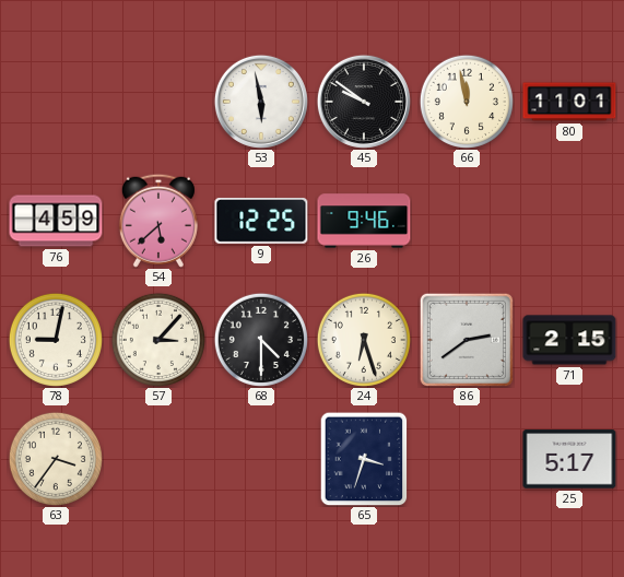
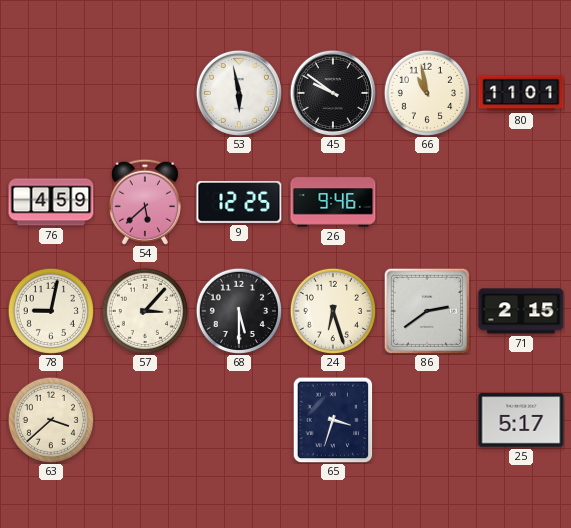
66: 11:58 -> 10:58 (427, 93)
68: 4:30 -> 5:30 (239, 311)
63: 3:36 -> 3:38 (51, 420)
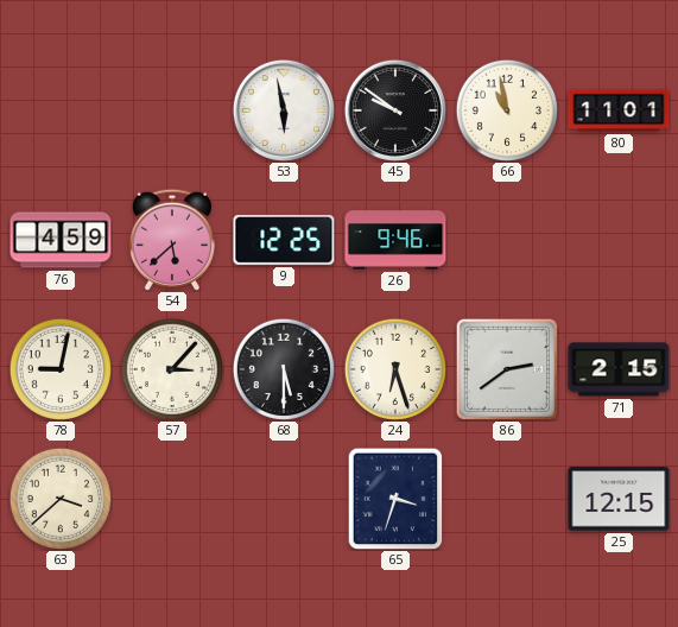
25: 5:17 -> 12:15 (619, 499)
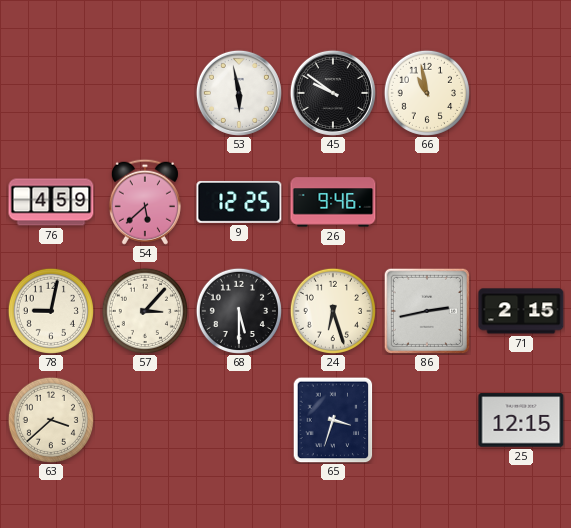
80: 11:01 -> none (619, 110)
86: 2:39 -> 2:43 (427, 311)
